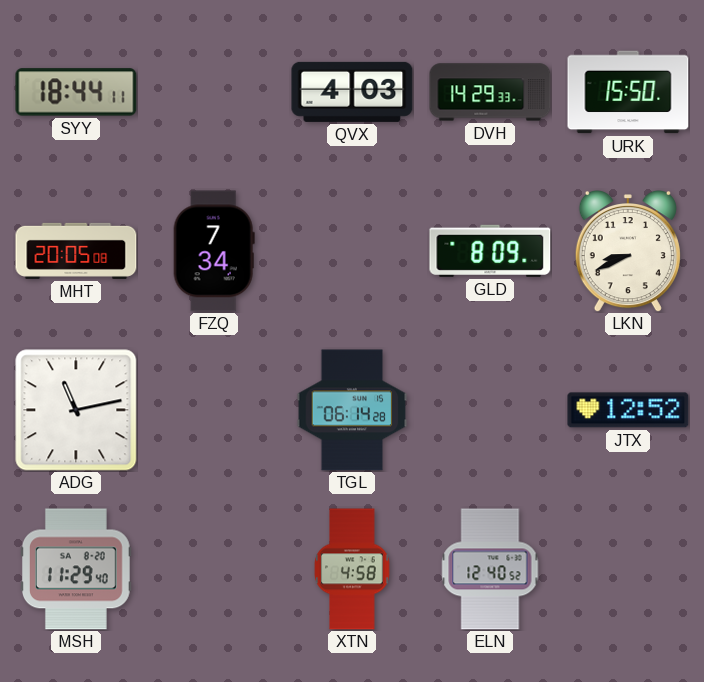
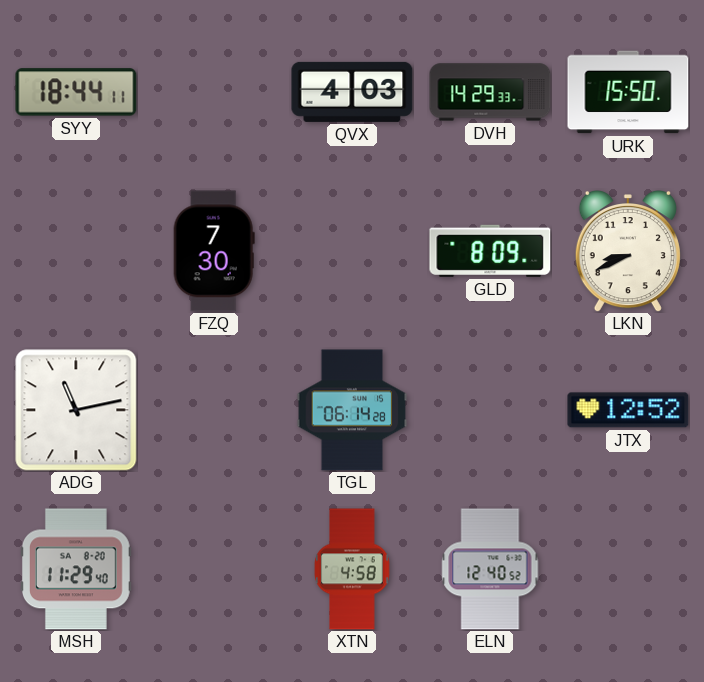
MHT: 20:05 -> none (76, 251)
FZQ: 7:34 -> 7:30 (214, 251)
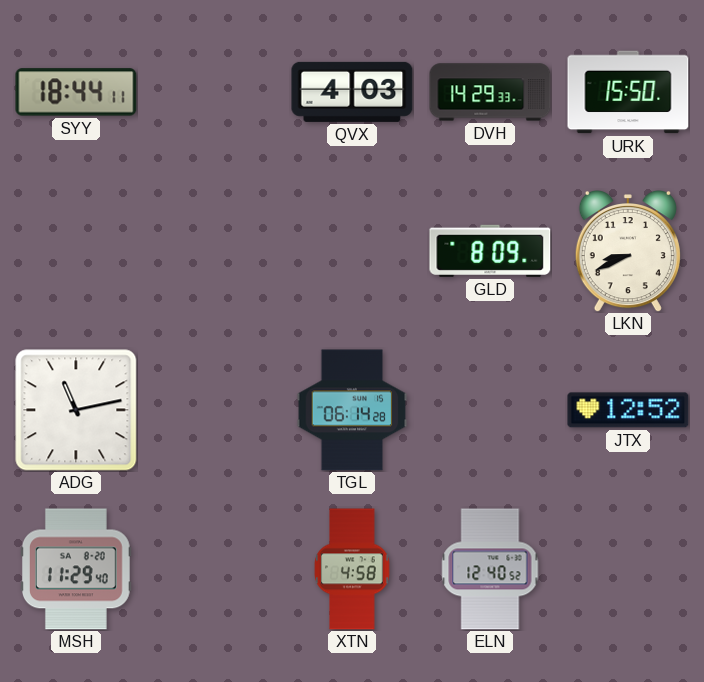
FZQ: 7:30 -> none (214, 251)
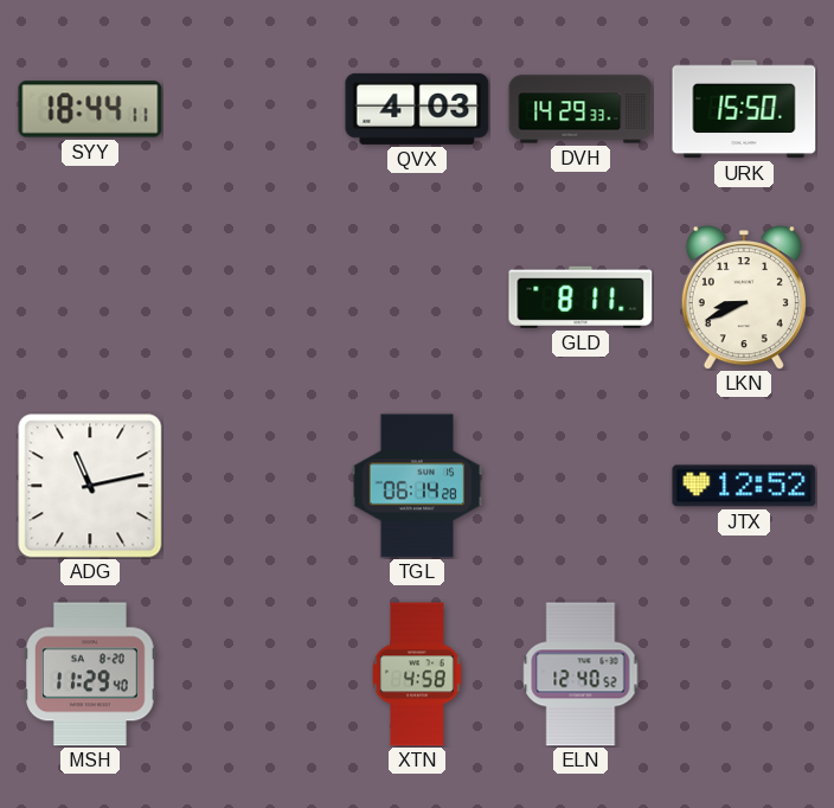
GLD: 8:09 -> 8:11 (580, 297)
